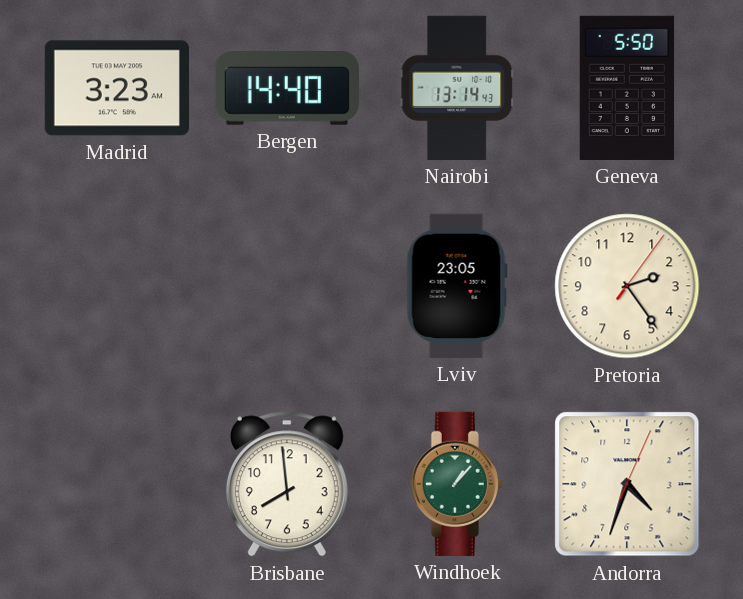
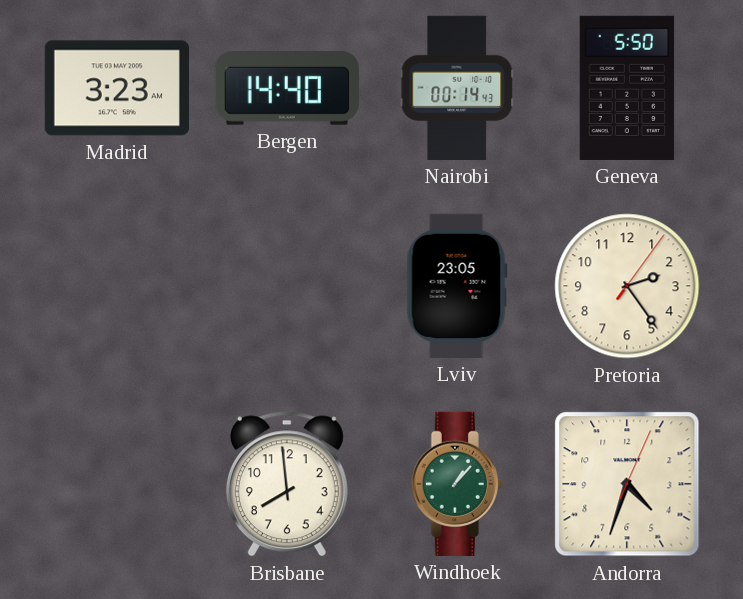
Nairobi: 13:14 -> 00:14 (457, 88)
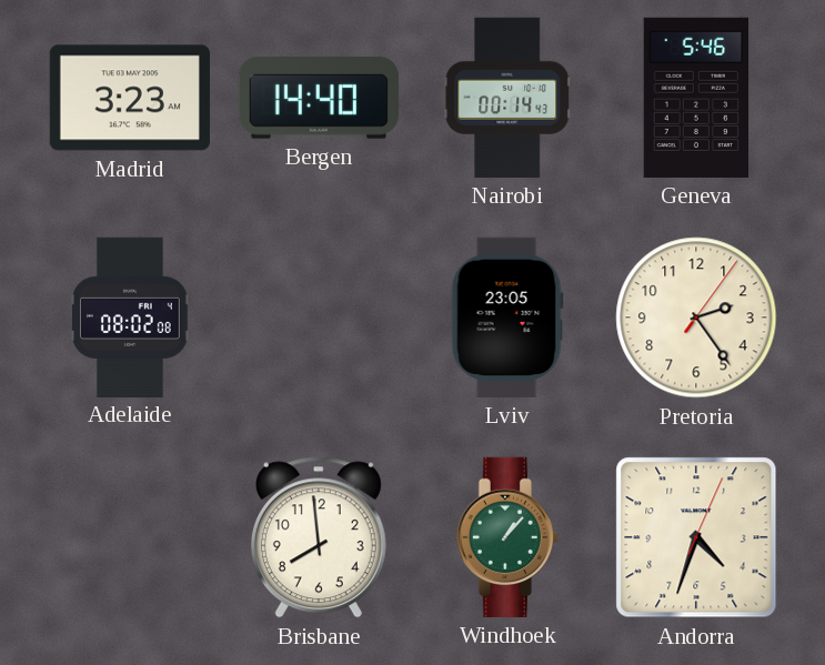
Geneva: 5:50 -> 5:46 (696, 98)
Adelaide: none -> 08:02 (131, 316)
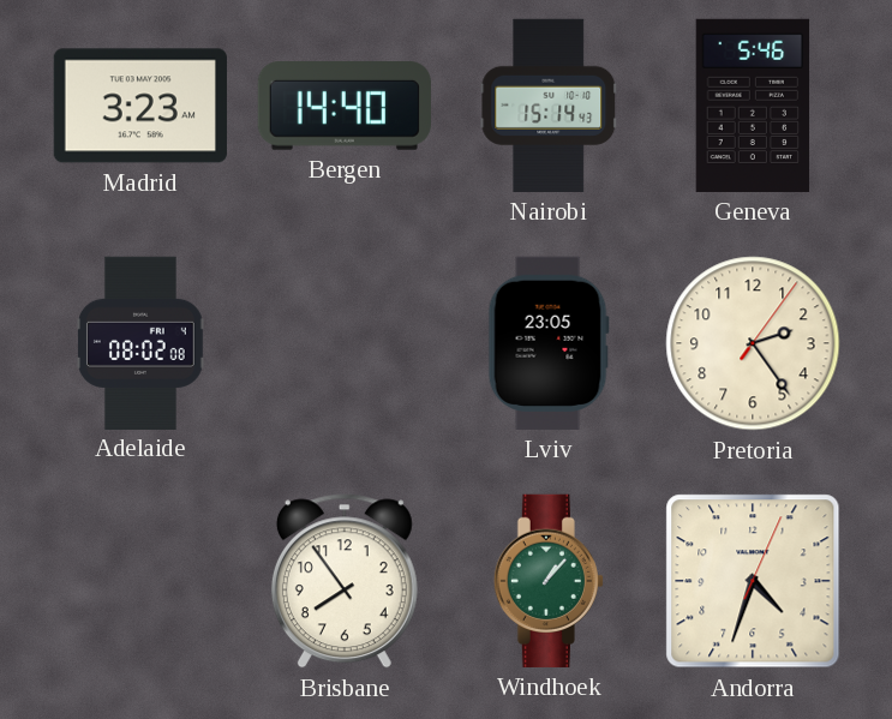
Nairobi: 00:14 -> 15:14 (549, 106)
Brisbane: 7:59 -> 7:54 (345, 581)
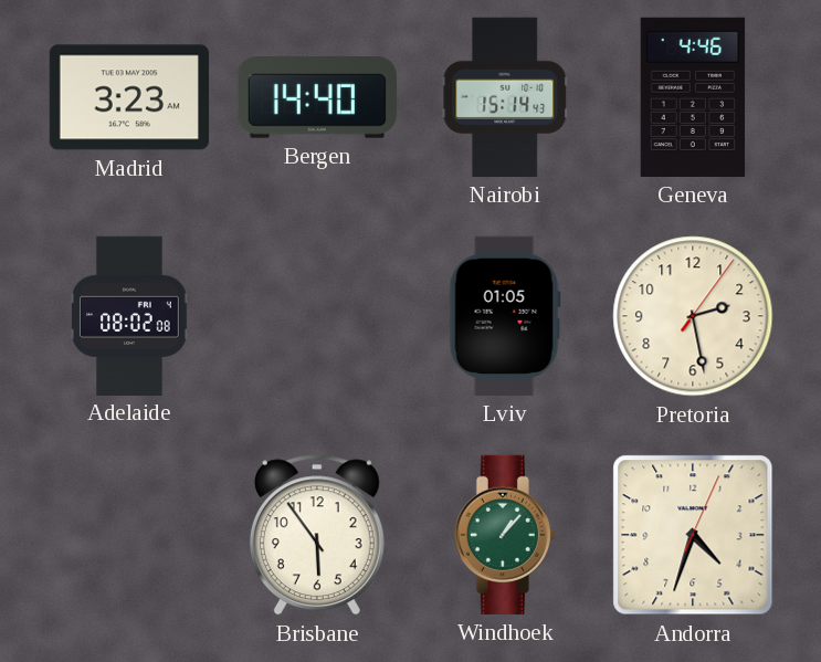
Geneva: 5:46 -> 4:46 (693, 97)
Lviv: 23:05 -> 01:05 (505, 316)
Pretoria: 2:24 -> 2:28 (693, 316)
Brisbane: 7:54 -> 5:54 (317, 535)
